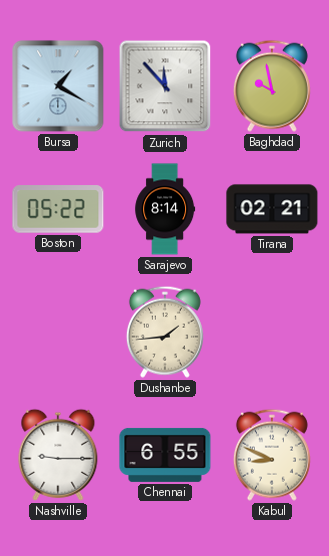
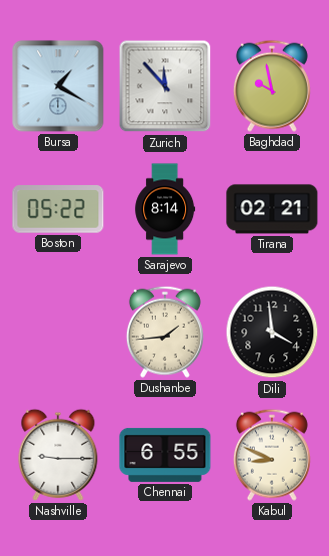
Dili: none -> 3:59 (272, 332)
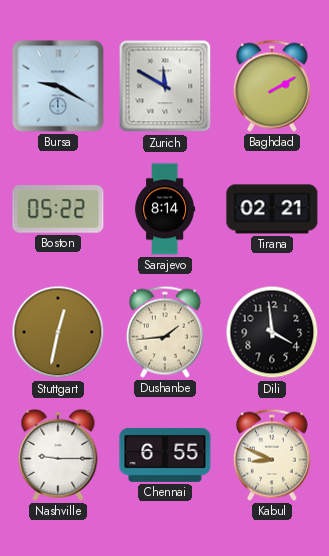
Bursa: 1:20 -> 9:20 (58, 86)
Zurich: 11:53 -> 11:50 (165, 86)
Baghdad: 9:58 -> 2:10 (272, 86)
Stuttgart: none -> 12:32 (58, 332)
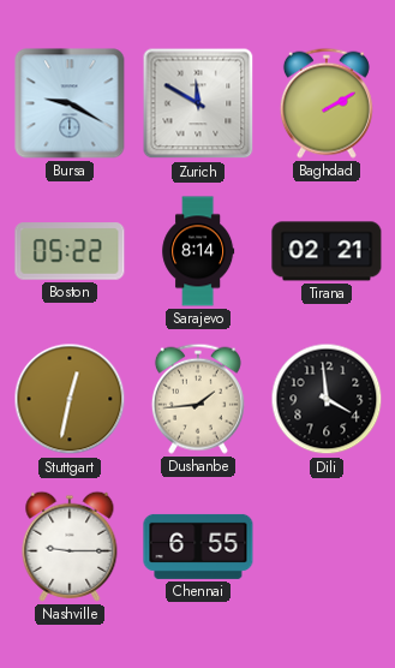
Kabul: 8:49 -> none (272, 455)
